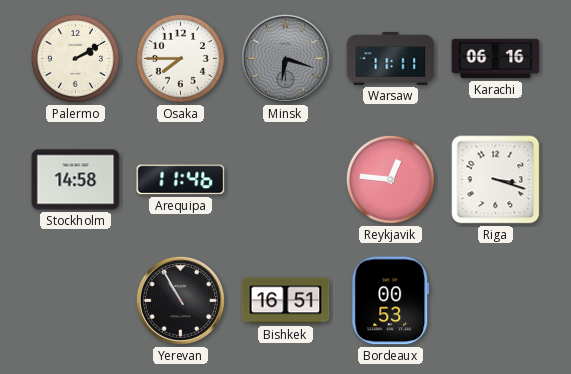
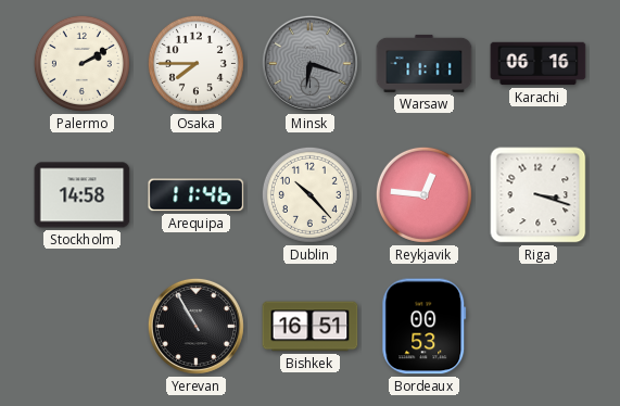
Dublin: none -> 10:23 (309, 194)
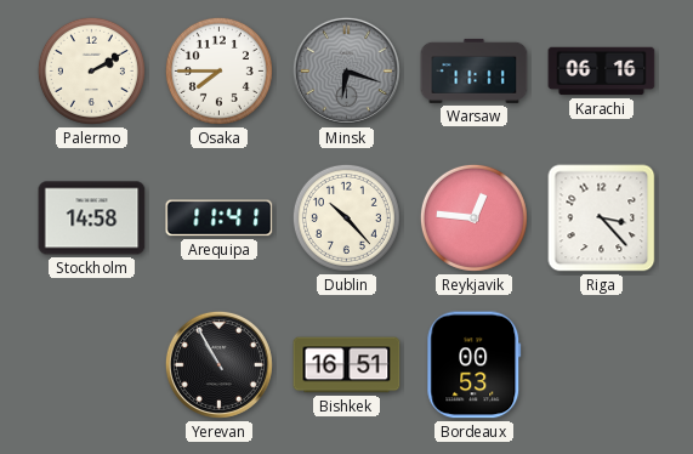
Arequipa: 11:46 -> 11:41 (220, 219)
Riga: 3:18 -> 3:23 (602, 219)
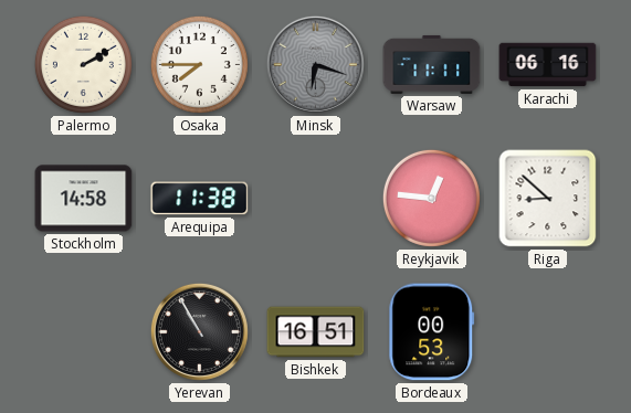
Arequipa: 11:41 -> 11:38 (200, 199)
Dublin: 10:23 -> none (346, 217)
Riga: 3:23 -> 8:52 (548, 199)
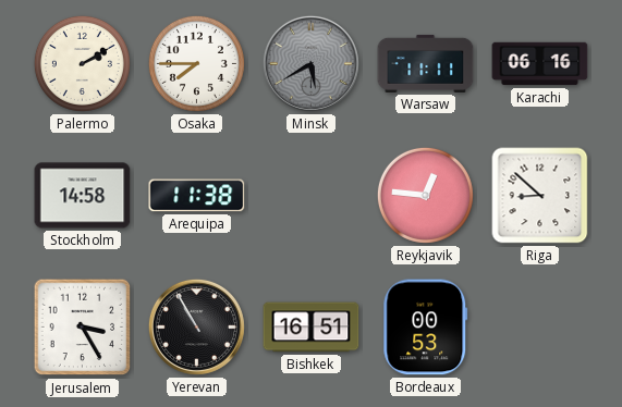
Minsk: 6:18 -> 5:40 (310, 63)
Jerusalem: none -> 3:25 (83, 328)
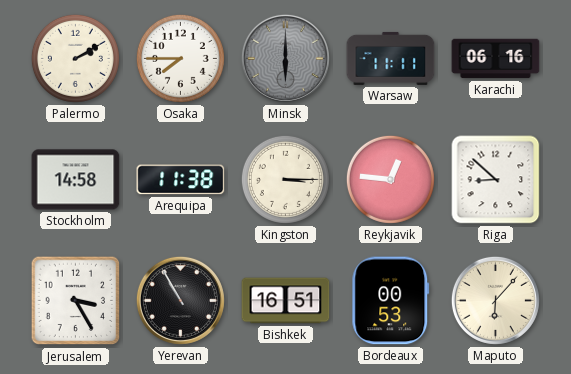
Minsk: 5:40 -> 6:00 (285, 58)
Kingston: none -> 3:15 (285, 179)
Maputo: none -> 6:07 (495, 300)
